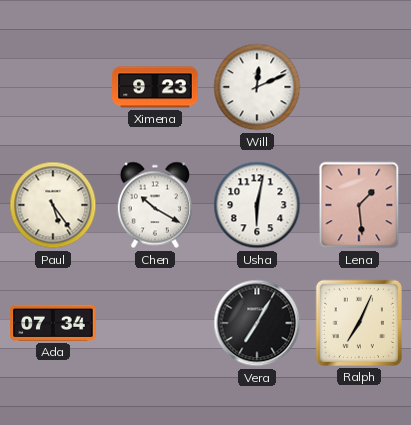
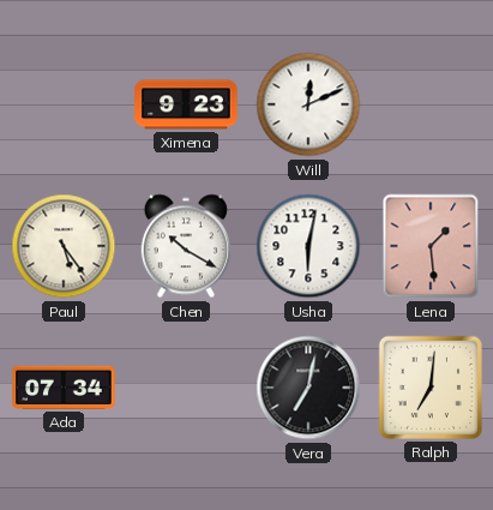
Vera: 7:05 -> 7:02 (308, 388)
Ralph: 7:04 -> 7:01 (431, 388)
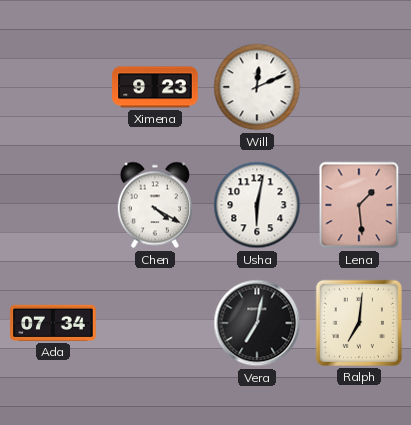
Paul: 5:24 -> none (64, 246)
Chen: 10:20 -> 4:20 (155, 205)
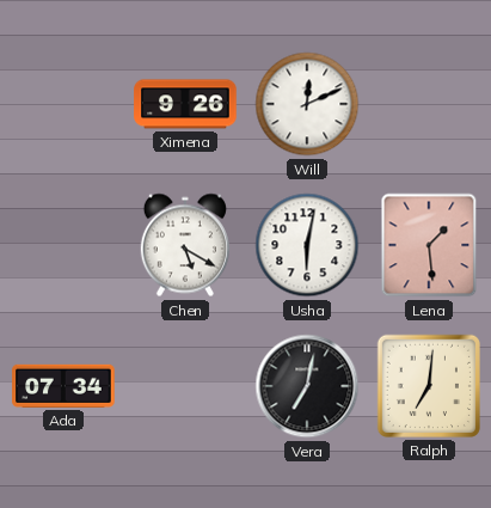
Ximena: 9:23 -> 9:26 (185, 104)
Chen: 4:20 -> 5:20 (185, 245)
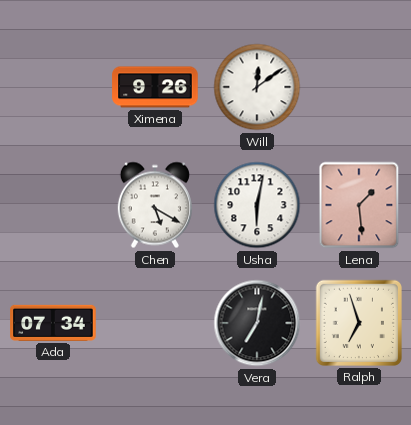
Will: 12:11 -> 12:09 (257, 87)
Ralph: 7:01 -> 6:57 (359, 323)
